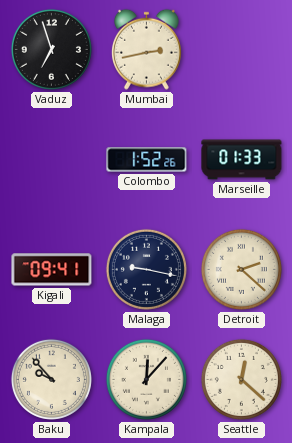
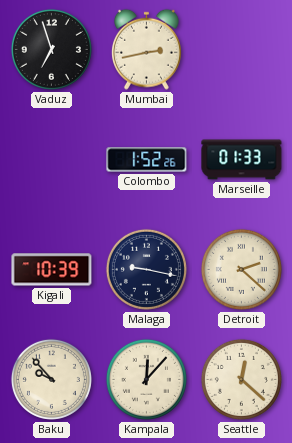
Kigali: 09:41 -> 10:39 (52, 270)
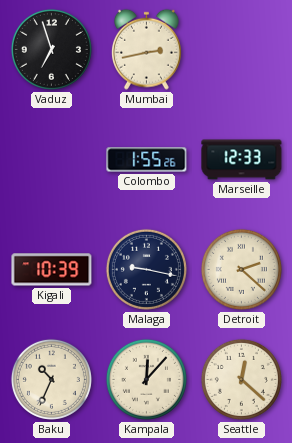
Colombo: 1:52 -> 1:55 (147, 160)
Marseille: 01:33 -> 12:33 (242, 160)
Baku: 9:53 -> 10:34 (51, 379)
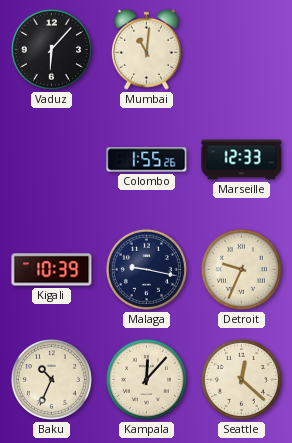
Vaduz: 6:57 -> 6:07 (51, 49)
Mumbai: 2:43 -> 11:01 (146, 49)
Detroit: 2:22 -> 9:34 (241, 269)
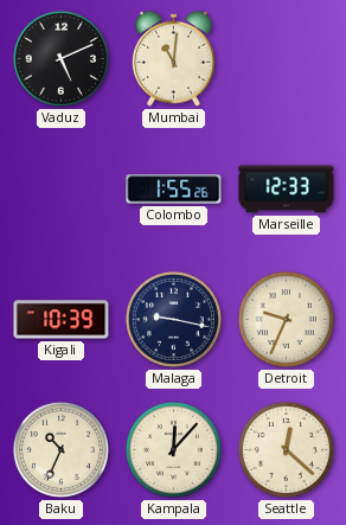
Vaduz: 6:07 -> 5:11 (60, 58)
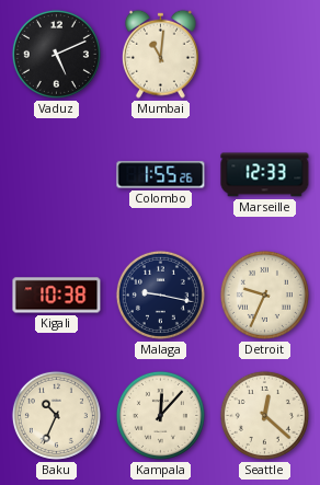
Kigali: 10:39 -> 10:38 (57, 296)
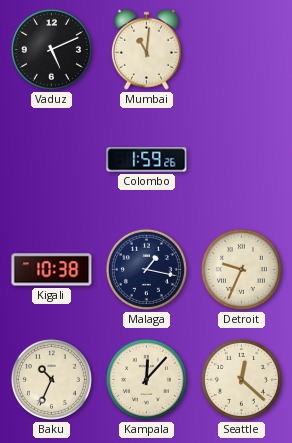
Colombo: 1:55 -> 1:59 (147, 160)
Marseille: 12:33 -> none (265, 175)
Malaga: 9:17 -> 1:17 (146, 269)
